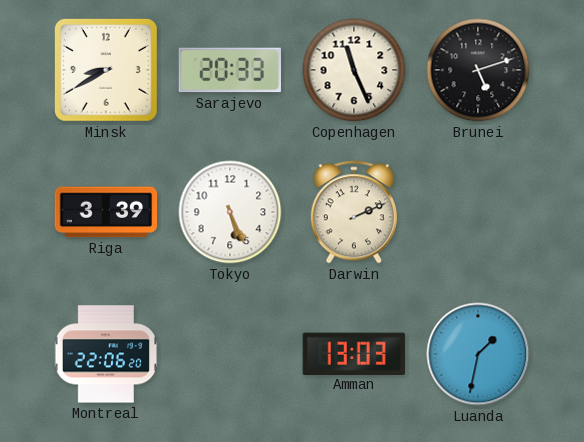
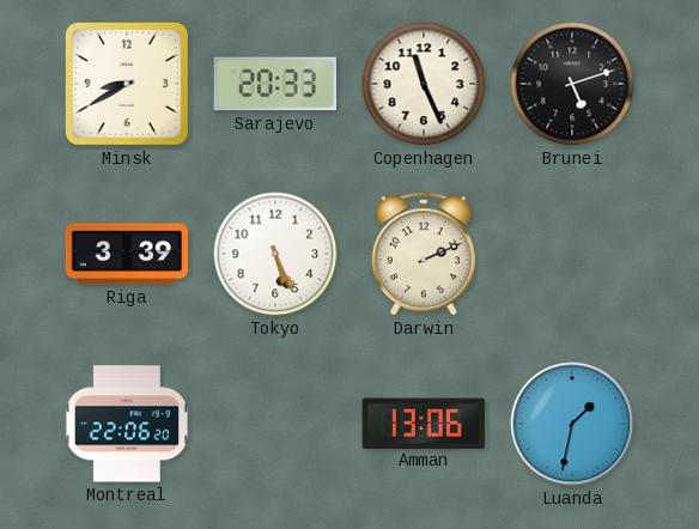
Amman: 13:03 -> 13:06 (424, 422)
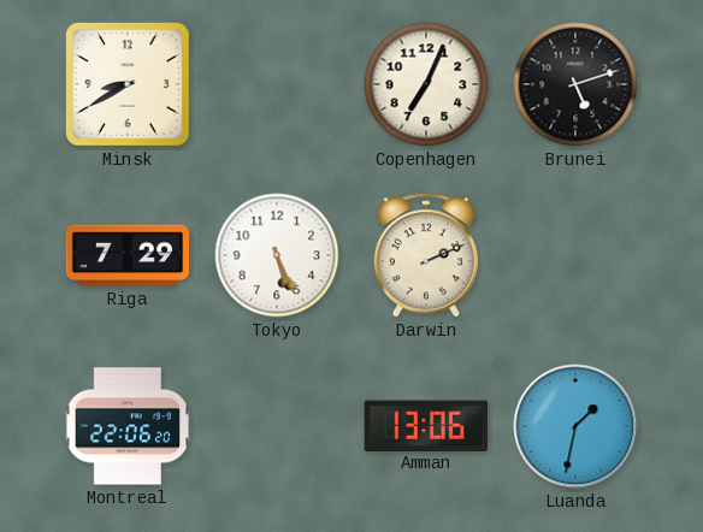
Sarajevo: 20:33 -> none (274, 84)
Copenhagen: 11:26 -> 7:04 (426, 84)
Riga: 3:39 -> 7:29 (128, 255)
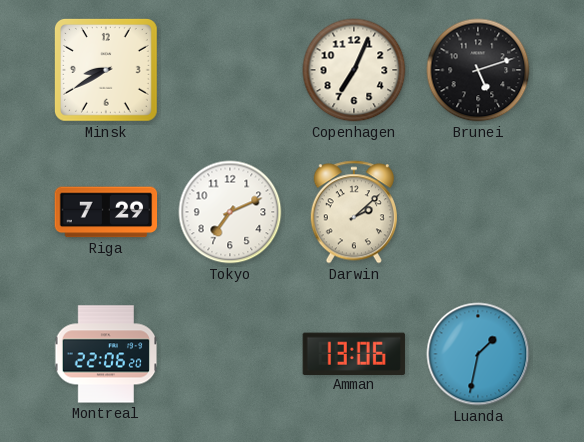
Tokyo: 5:26 -> 7:11 (230, 212)
Darwin: 2:11 -> 2:08 (354, 212)
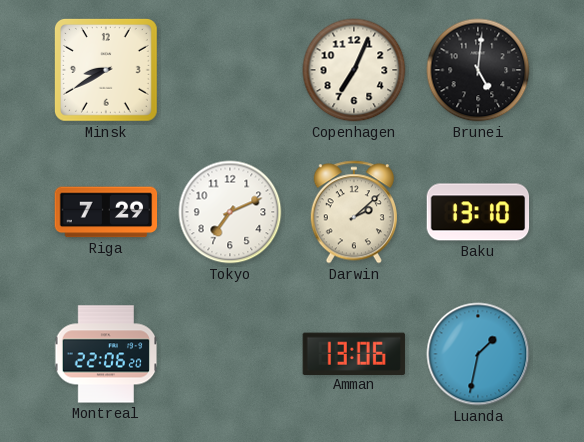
Brunei: 5:12 -> 5:01 (478, 70)
Baku: none -> 13:10 (478, 212)
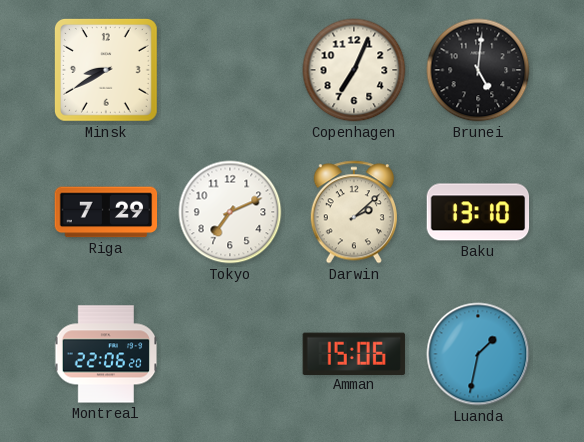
Amman: 13:06 -> 15:06 (354, 353)
